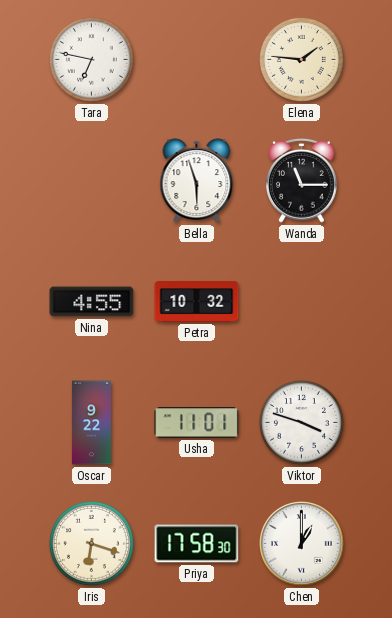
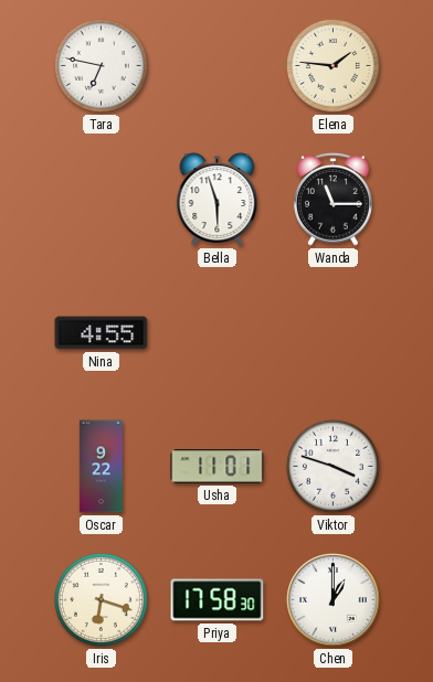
Petra: 10:32 -> none (197, 302)
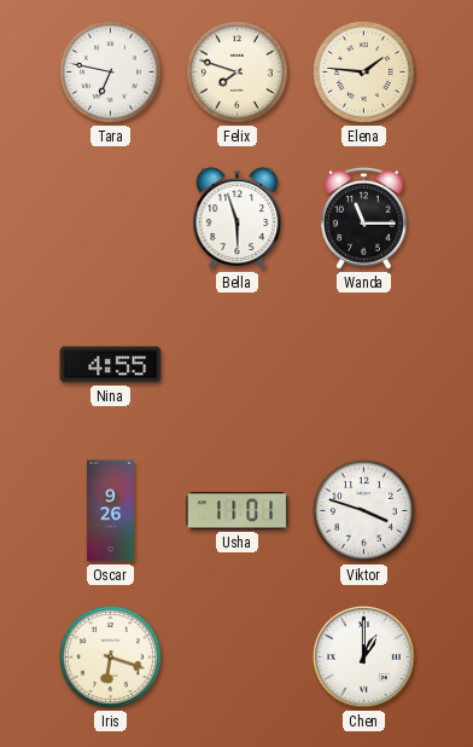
Felix: none -> 7:48 (237, 71)
Oscar: 9:22 -> 9:26 (110, 511)
Priya: 17:58 -> none (218, 600)
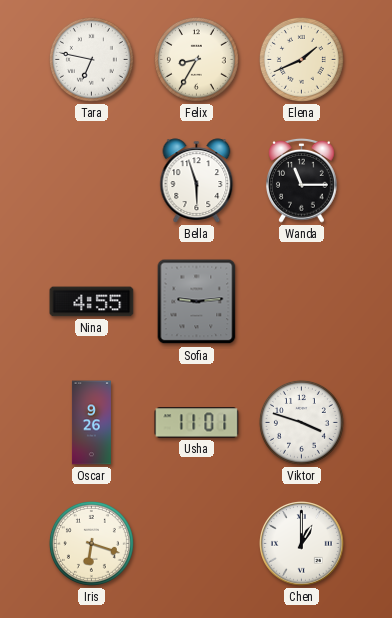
Felix: 7:48 -> 8:35 (196, 59)
Elena: 1:46 -> 1:41 (301, 59)
Sofia: none -> 9:14 (197, 302)
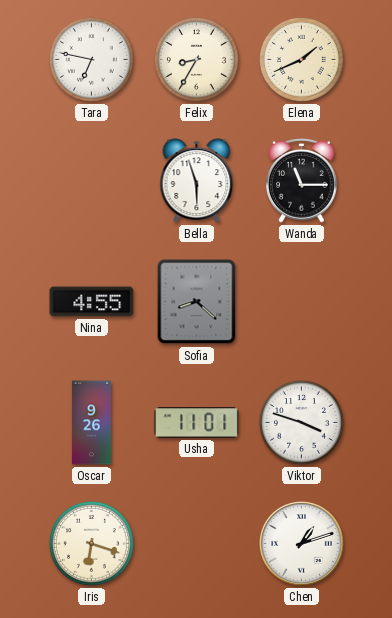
Sofia: 9:14 -> 8:22 (197, 302)
Chen: 1:00 -> 1:12 (302, 544)
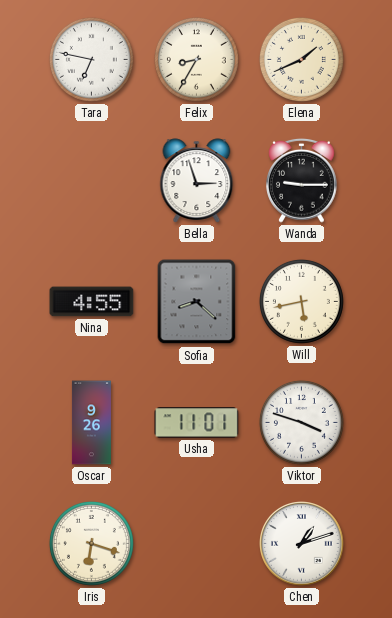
Bella: 5:57 -> 2:57 (197, 181)
Wanda: 11:15 -> 9:15 (302, 180)
Will: none -> 5:43 (301, 301)
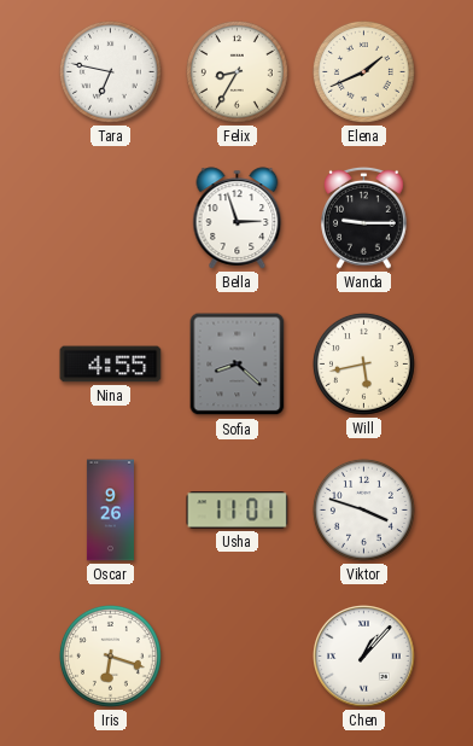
Chen: 1:12 -> 1:07 (364, 657)
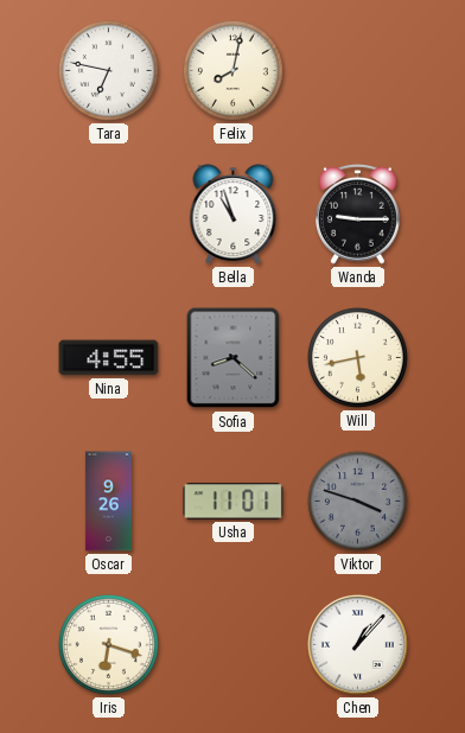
Felix: 8:35 -> 8:02 (232, 70)
Elena: 1:41 -> none (363, 71)
Bella: 2:57 -> 10:57 (234, 215)
Viktor dial: white -> grey (357, 501)
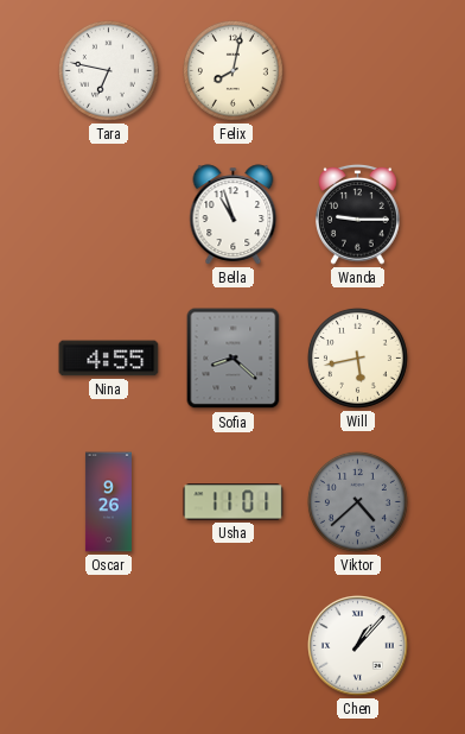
Viktor: 3:48 -> 4:38 (357, 501)
Iris: 6:18 -> none (108, 644)
